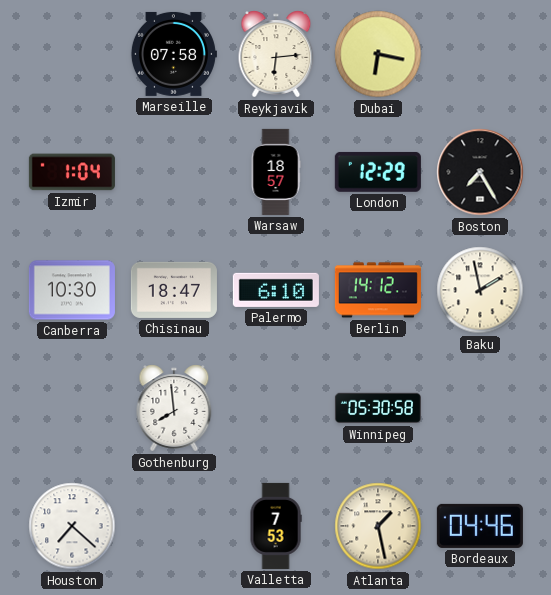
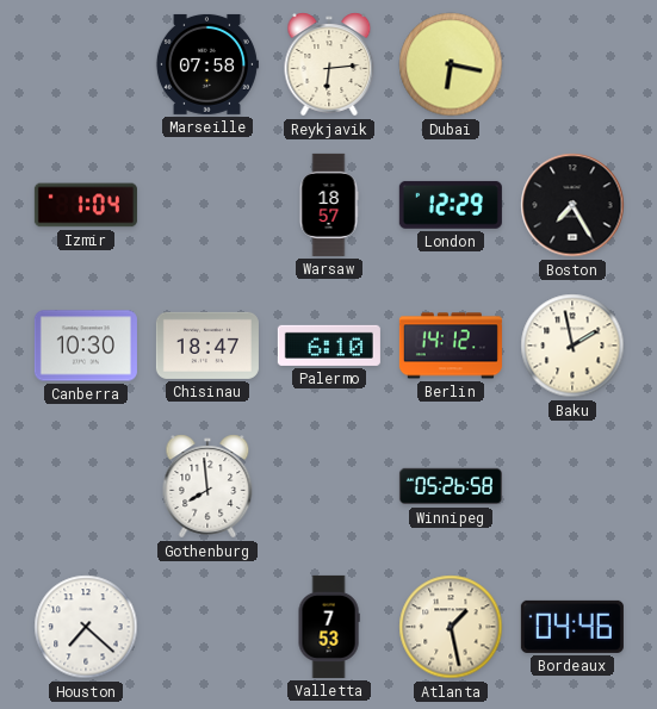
Winnipeg: 05:30 -> 05:26 (451, 486)
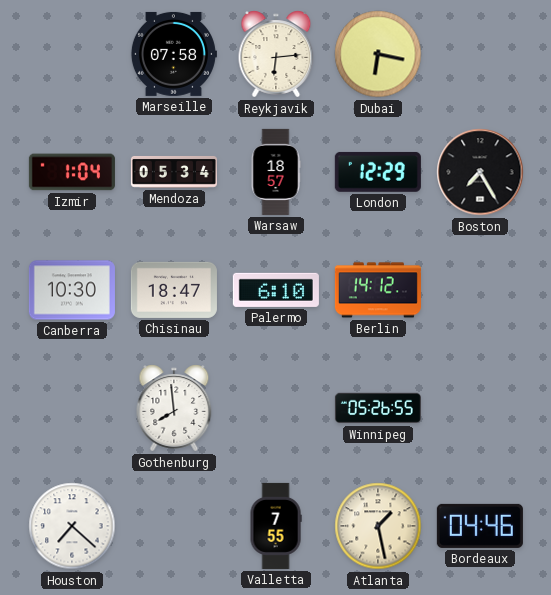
Mendoza: none -> 05:34 (174, 172)
Baku: 1:58 -> none (572, 346)
Winnipeg: 05:26:58 -> 05:26:55 (378, 408)
Valletta: 7:53 -> 7:55 (276, 526)
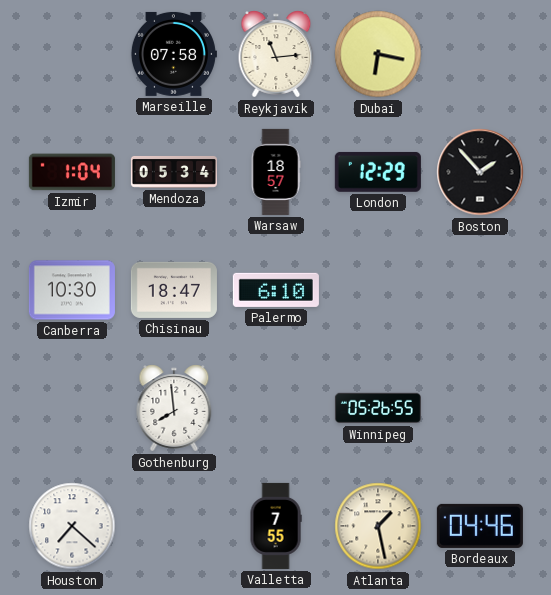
Reykjavik: 6:14 -> 11:14 (276, 54)
Boston: 7:25 -> 1:53 (480, 172)
Berlin: 14:12 -> none (378, 290)
